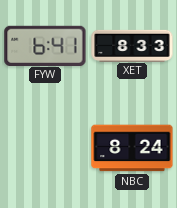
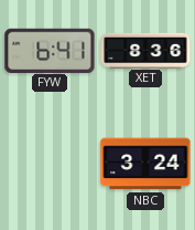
XET: 8:33 -> 8:36 (145, 50)
NBC: 8:24 -> 3:24 (145, 164)
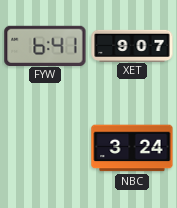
XET: 8:36 -> 9:07 (132, 45)
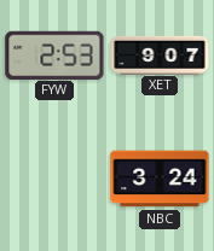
FYW: 6:41 -> 2:53 (54, 54)
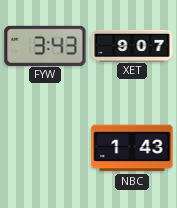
FYW: 2:53 -> 3:43 (45, 45)
NBC: 3:24 -> 1:43 (132, 148)
